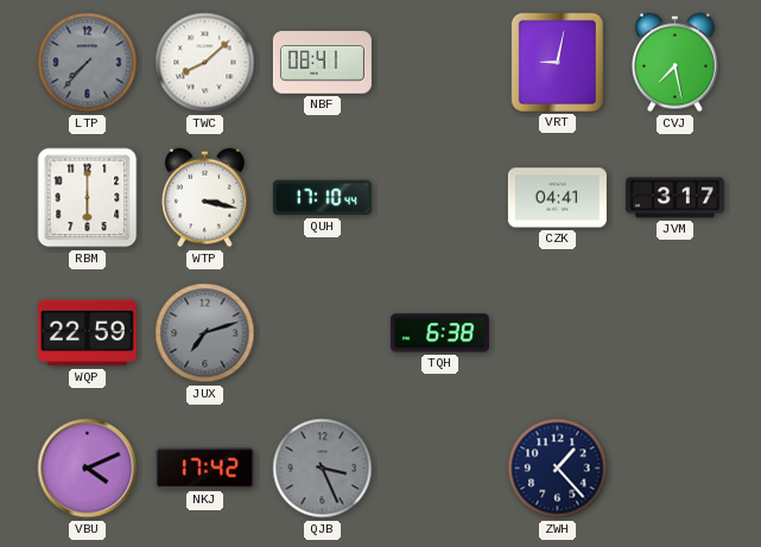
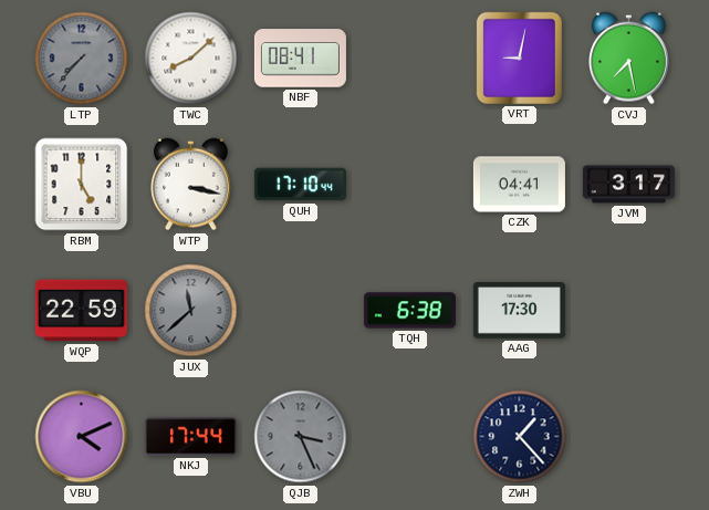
RBM: 6:00 -> 5:00 (82, 185)
JUX: 7:12 -> 11:38 (191, 311)
AAG: none -> 17:30 (519, 311)
NKJ: 17:42 -> 17:44 (190, 437)
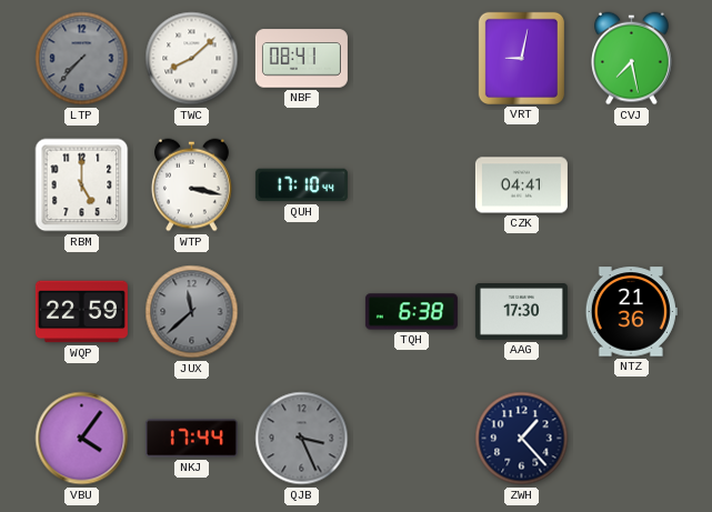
JVM: 3:17 -> none (628, 185)
NTZ: none -> 21:36 (631, 312)
VBU: 4:11 -> 4:06 (82, 439)
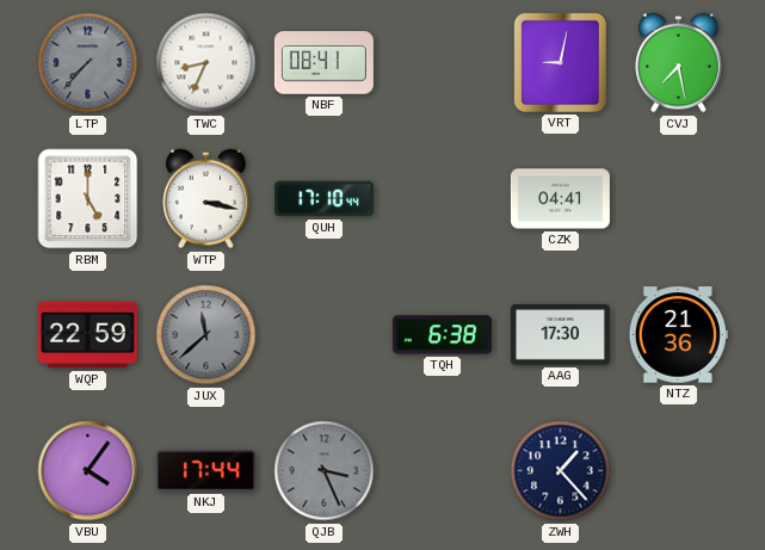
TWC: 8:08 -> 8:34 (206, 63)
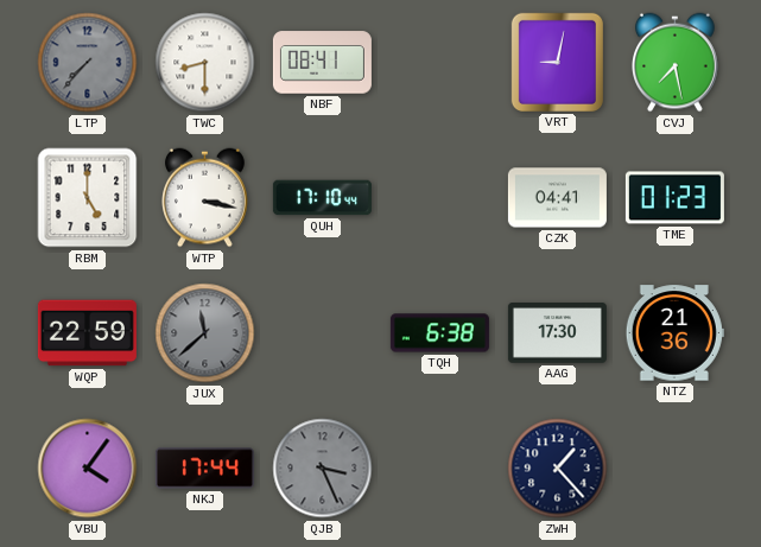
TWC: 8:34 -> 8:30 (205, 63)
TME: none -> 01:23 (674, 198)
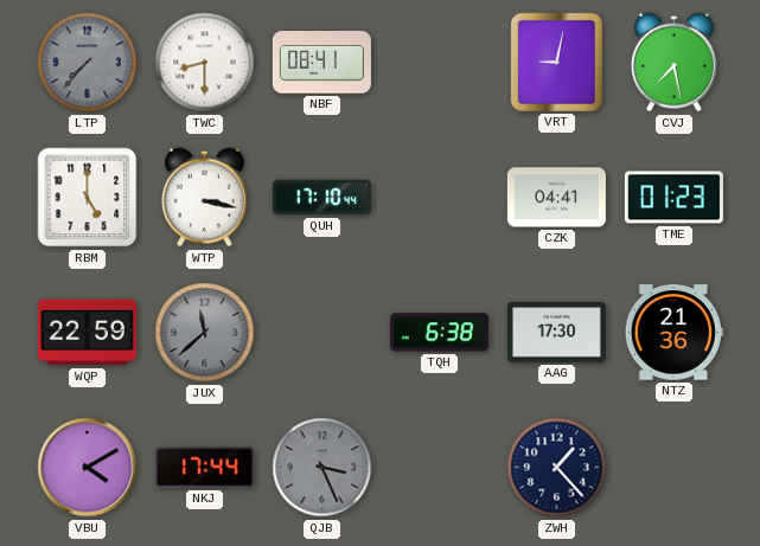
VBU: 4:06 -> 4:10 (88, 468)
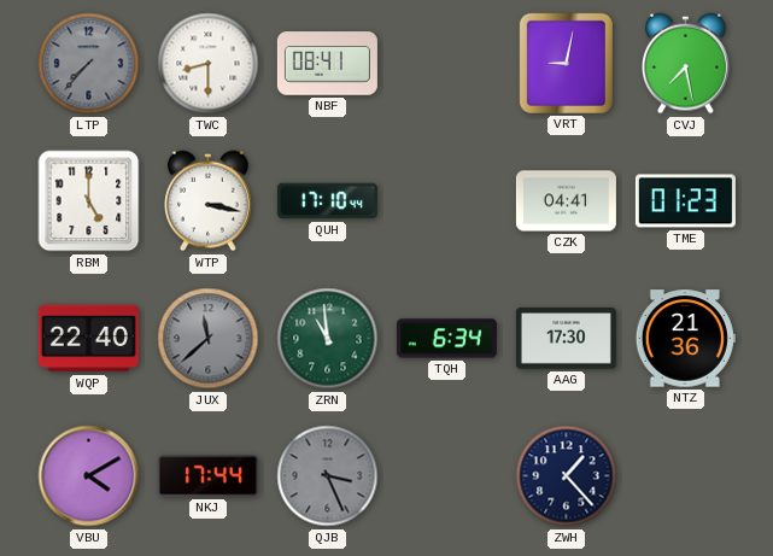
WQP: 22:59 -> 22:40 (88, 339)
ZRN: none -> 10:59 (328, 339)
TQH: 6:38 -> 6:34 (446, 339)
